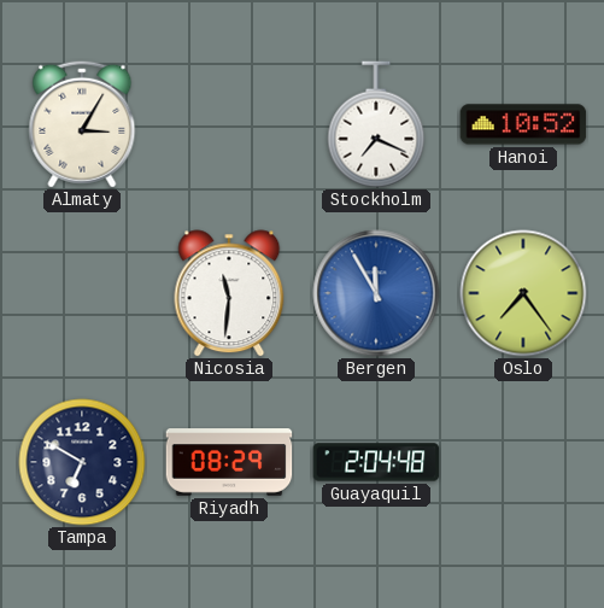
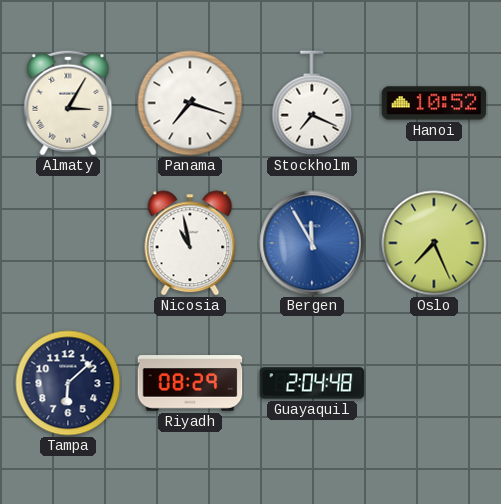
Panama: none -> 7:18 (190, 103)
Nicosia: 11:31 -> 10:58 (190, 243)
Oslo: 7:24 -> 7:26 (434, 243)
Tampa: 6:50 -> 6:08 (68, 383)
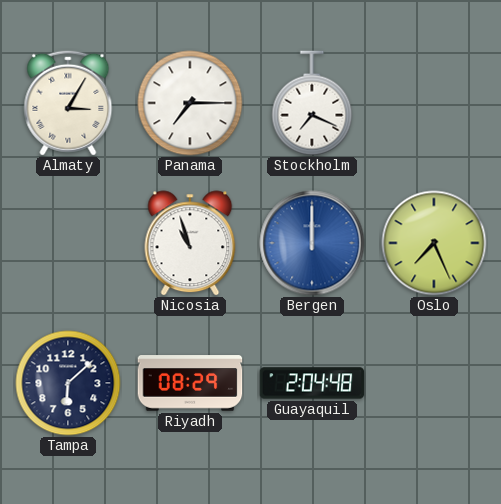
Panama: 7:18 -> 7:15 (190, 103)
Hanoi: 10:52 -> none (434, 103)
Nicosia: 10:58 -> 10:57 (190, 243)
Bergen: 11:55 -> 12:00 (312, 243)
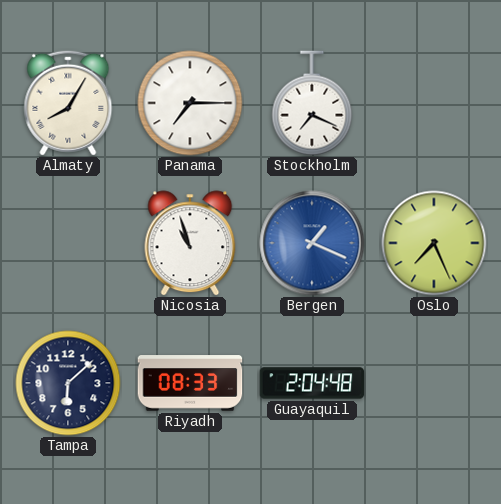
Almaty: 3:05 -> 8:05 (68, 103)
Bergen: 12:00 -> 1:19 (312, 243)
Riyadh: 08:29 -> 08:33 (190, 383)
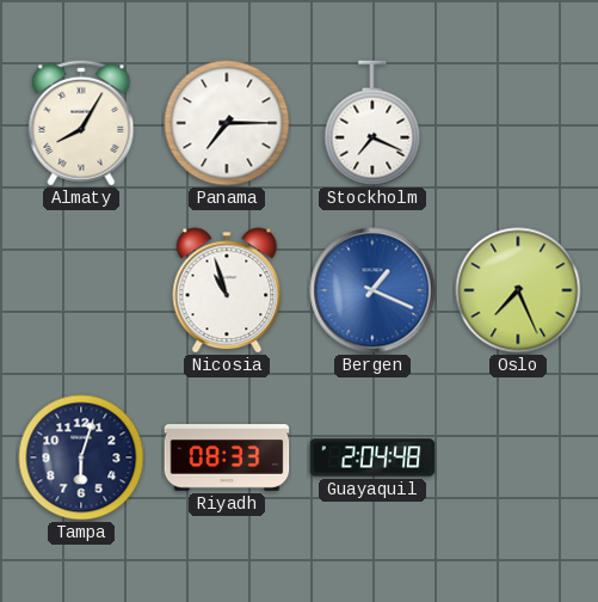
Tampa: 6:08 -> 6:03 (81, 457)
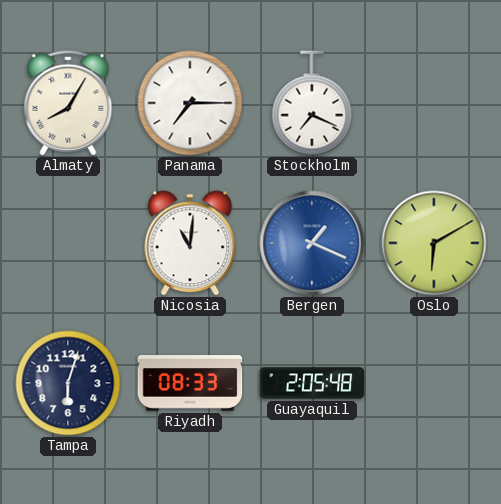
Nicosia: 10:57 -> 11:01 (190, 243)
Oslo: 7:26 -> 6:10 (434, 243)
Guayaquil: 2:04 -> 2:05 (312, 383)
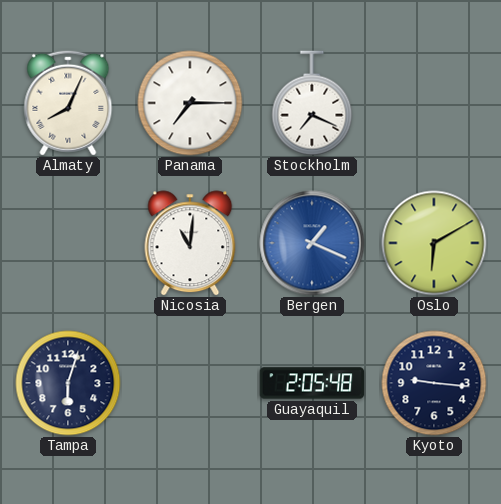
Almaty: 8:05 -> 8:04 (68, 103)
Riyadh: 08:33 -> none (190, 383)
Kyoto: none -> 9:16 (434, 383)
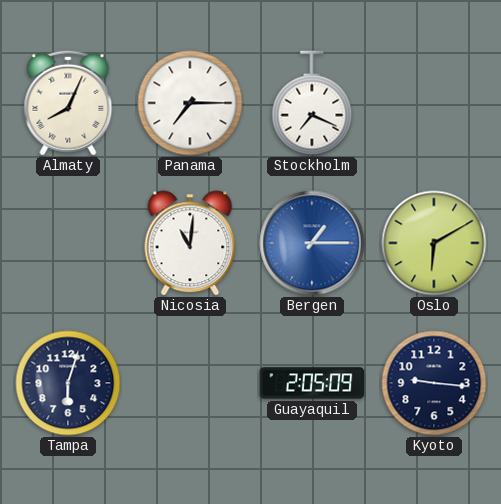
Bergen: 1:19 -> 1:15 (312, 243)
Guayaquil: 2:05:48 -> 2:05:09 (312, 383)
